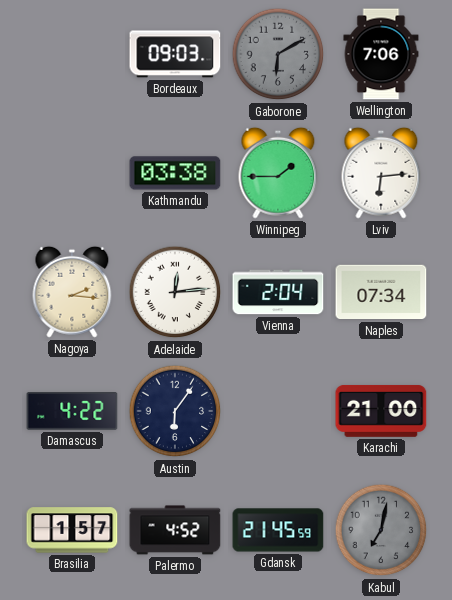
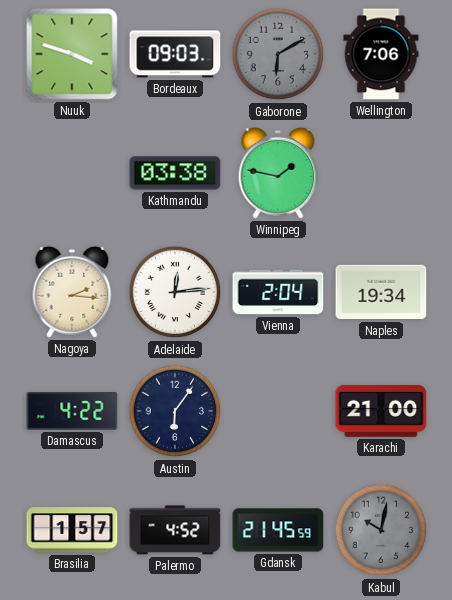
Nuuk: none -> 3:48 (72, 54)
Winnipeg: 1:45 -> 1:47 (278, 173)
Lviv: 6:14 -> none (381, 173)
Naples: 07:34 -> 19:34 (381, 292)
Kabul: 7:02 -> 10:02 (381, 530)
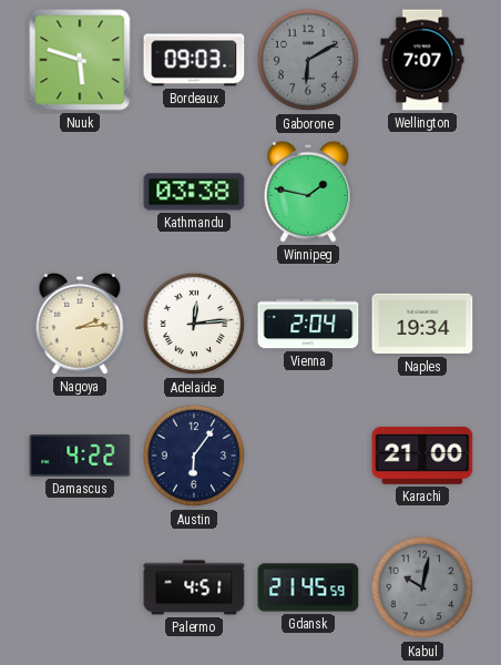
Nuuk: 3:48 -> 5:48 (80, 60)
Wellington: 7:06 -> 7:07 (422, 60)
Nagoya: 2:16 -> 2:14 (80, 324)
Brasilia: 1:57 -> none (72, 530)
Palermo: 4:52 -> 4:51 (194, 587)
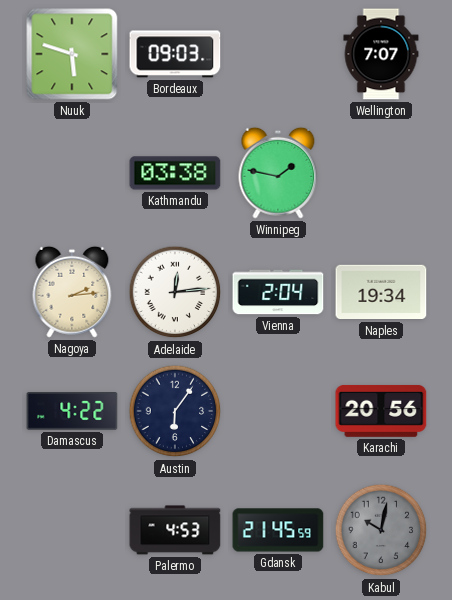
Gaborone: 6:10 -> none (308, 60)
Karachi: 21:00 -> 20:56 (381, 411)
Palermo: 4:51 -> 4:53 (175, 530)
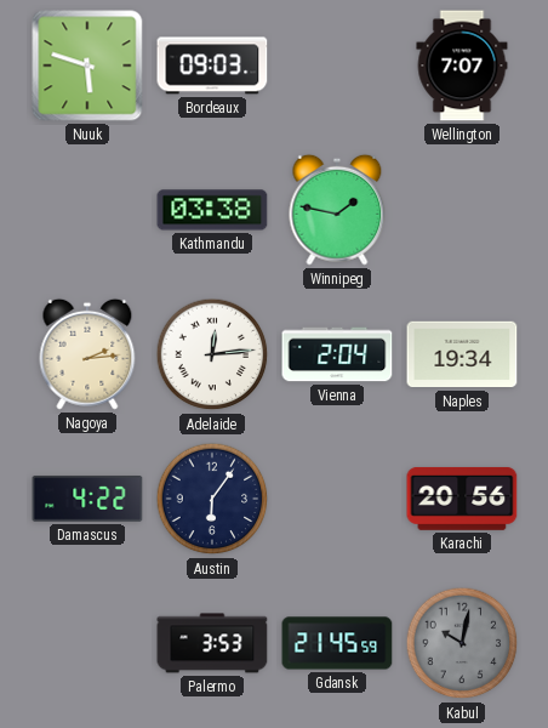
Palermo: 4:53 -> 3:53 (212, 643)
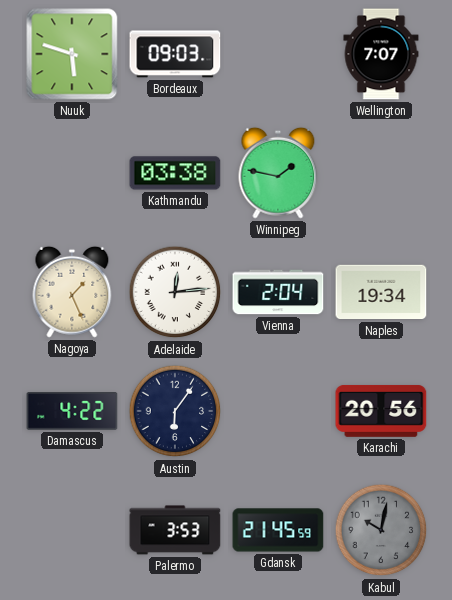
Nagoya: 2:14 -> 1:26 (72, 292)
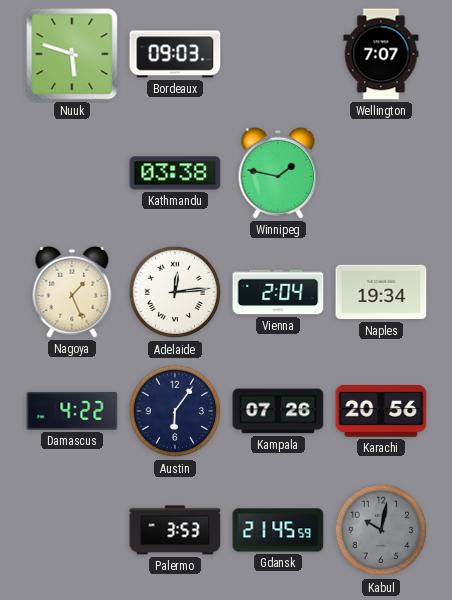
Kampala: none -> 07:26 (278, 411)
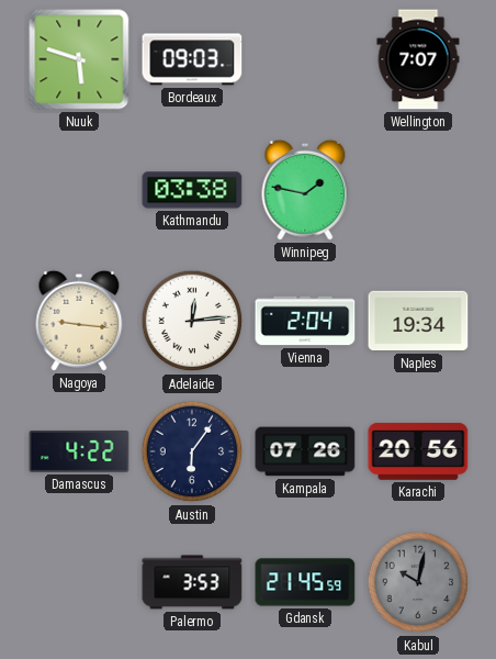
Nagoya: 1:26 -> 9:16 (79, 321)
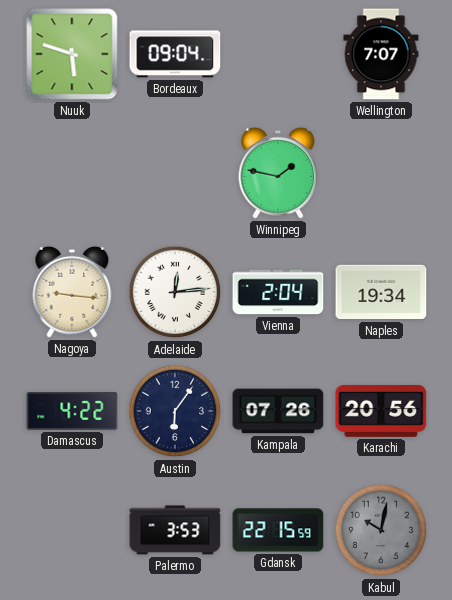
Bordeaux: 09:03 -> 09:04 (175, 54)
Kathmandu: 03:38 -> none (192, 190)
Gdansk: 21:45 -> 22:15 (278, 530)
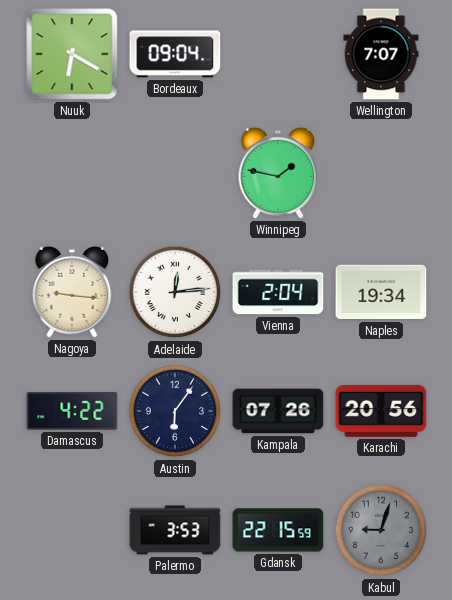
Nuuk: 5:48 -> 6:20 (72, 54)
Kabul: 10:02 -> 9:03 (381, 530)
